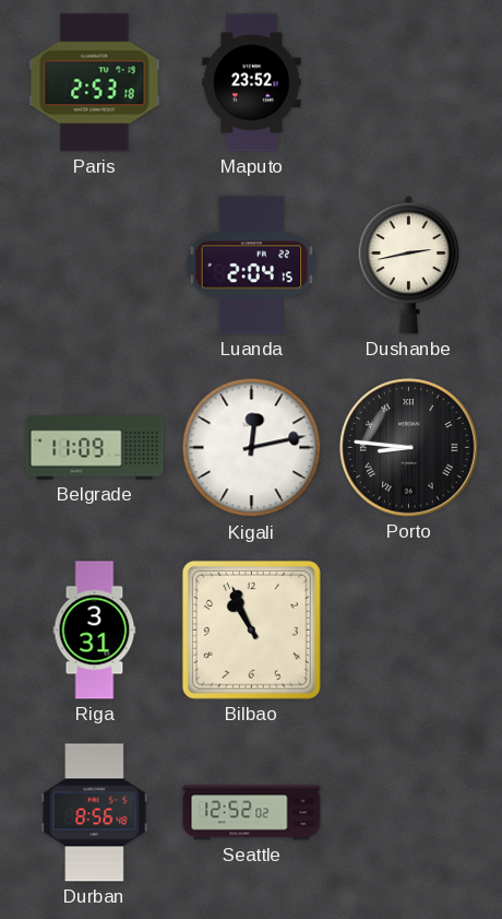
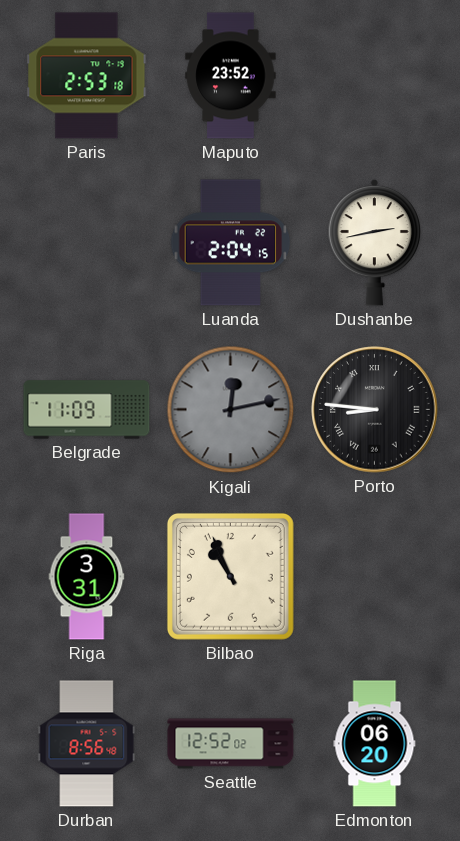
Kigali dial: white -> grey (231, 410)
Edmonton: none -> 06:20 (375, 744)
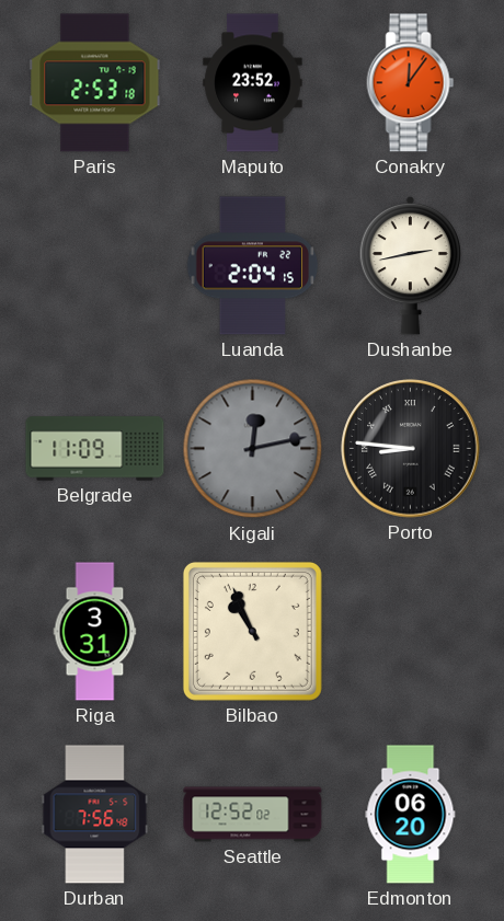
Conakry: none -> 12:06 (411, 83)
Durban: 8:56 -> 7:56 (95, 815)
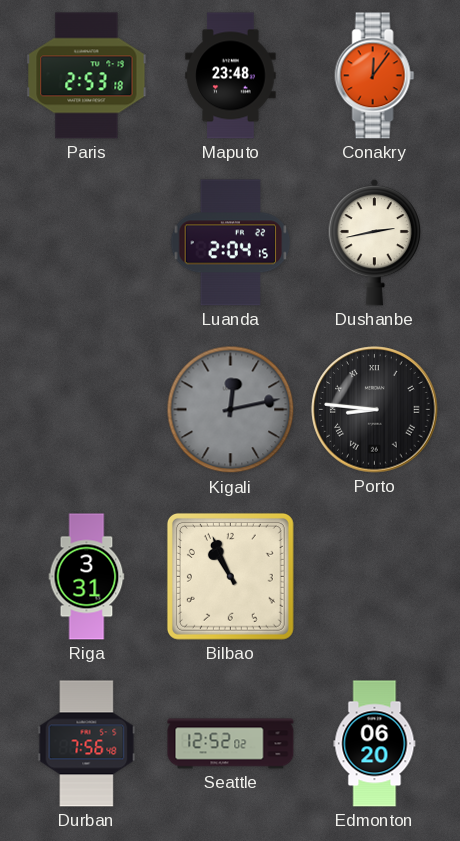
Maputo: 23:52 -> 23:48 (231, 76)
Belgrade: 11:09 -> none (95, 449)
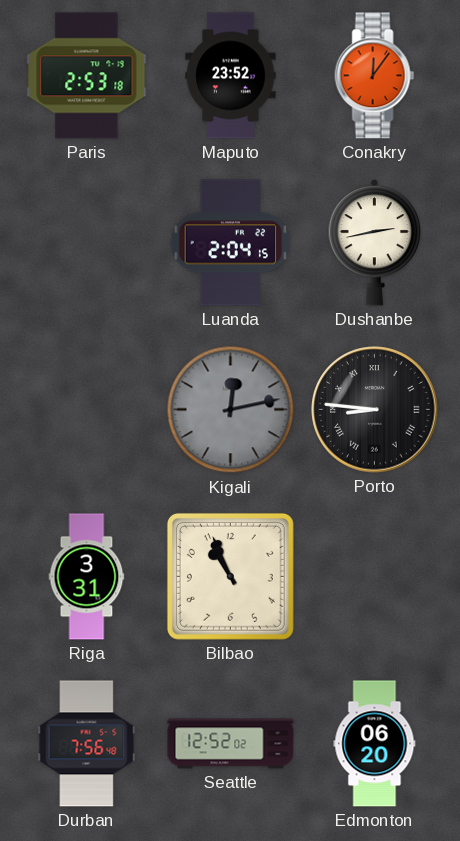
Maputo: 23:48 -> 23:52 (231, 76)
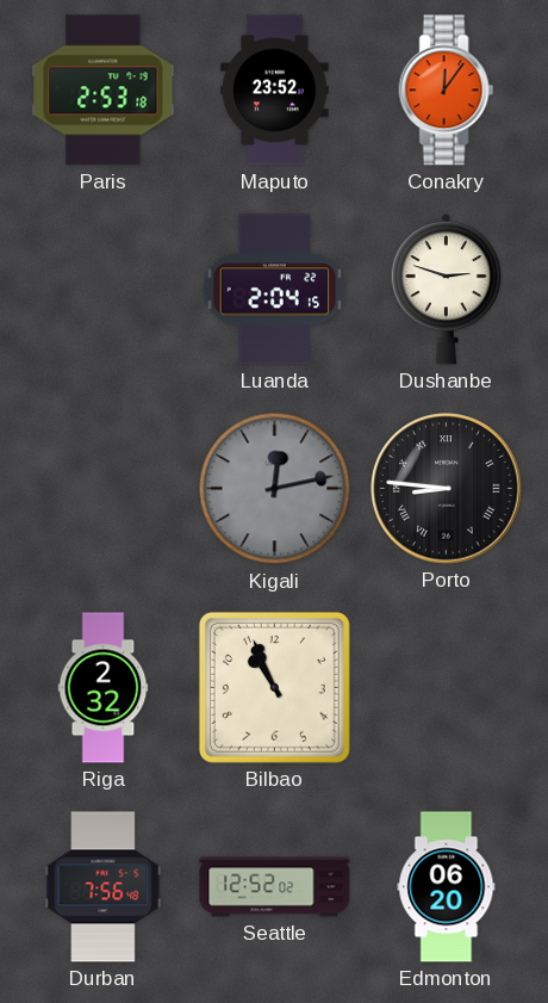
Dushanbe: 2:43 -> 2:48 (447, 289)
Riga: 3:31 -> 2:32 (104, 688)
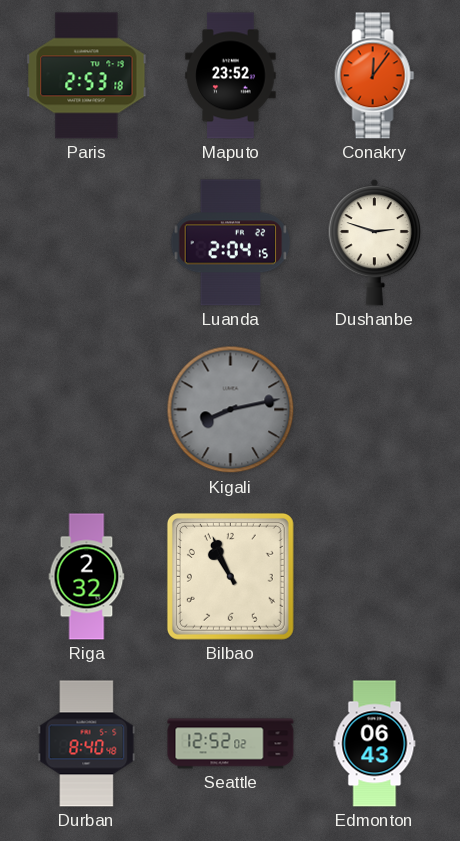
Kigali: 12:13 -> 8:13 (231, 410)
Porto: 8:46 -> none (447, 489)
Durban: 7:56 -> 8:40 (87, 744)
Edmonton: 06:20 -> 06:43 (375, 744)
